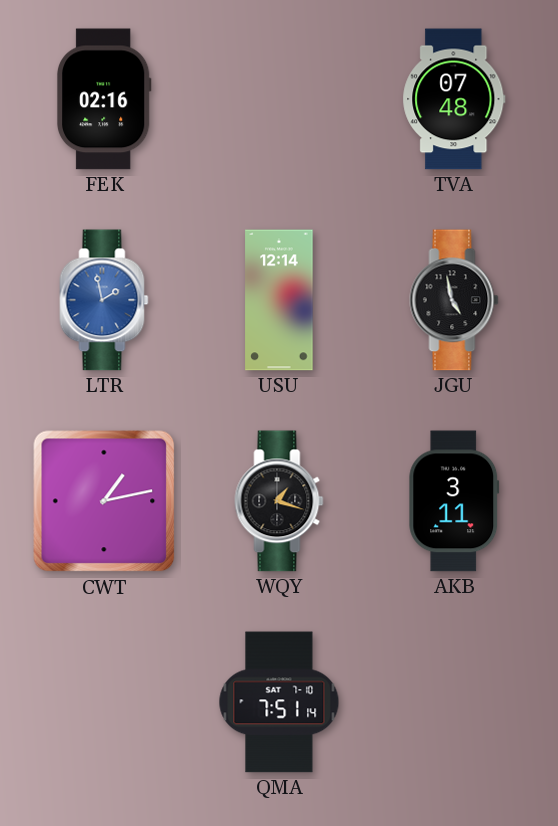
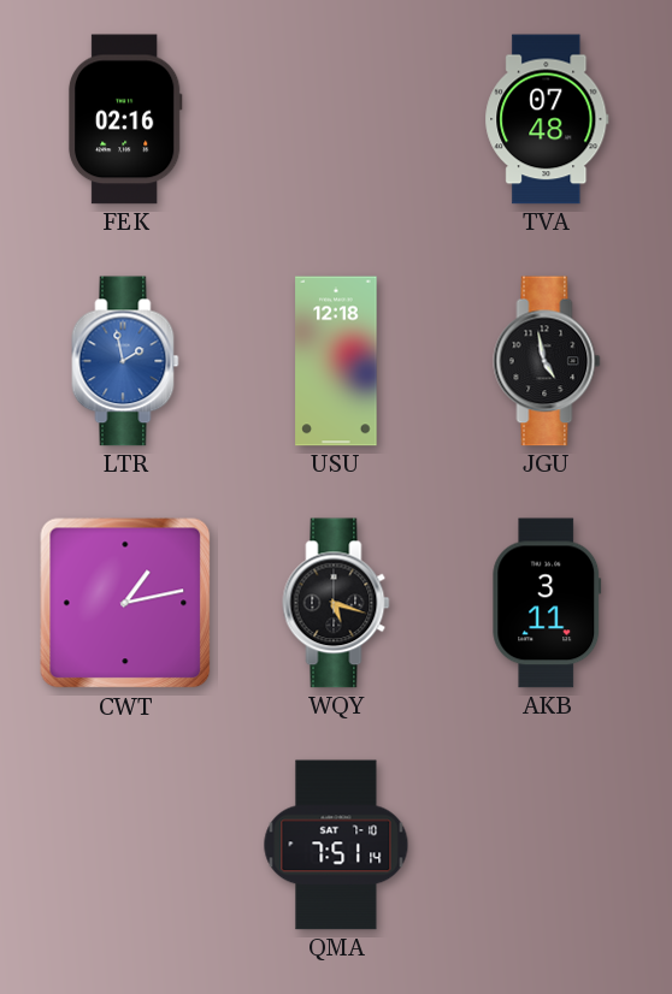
USU: 12:14 -> 12:18 (336, 361)
WQY: 1:18 -> 5:18 (336, 603)
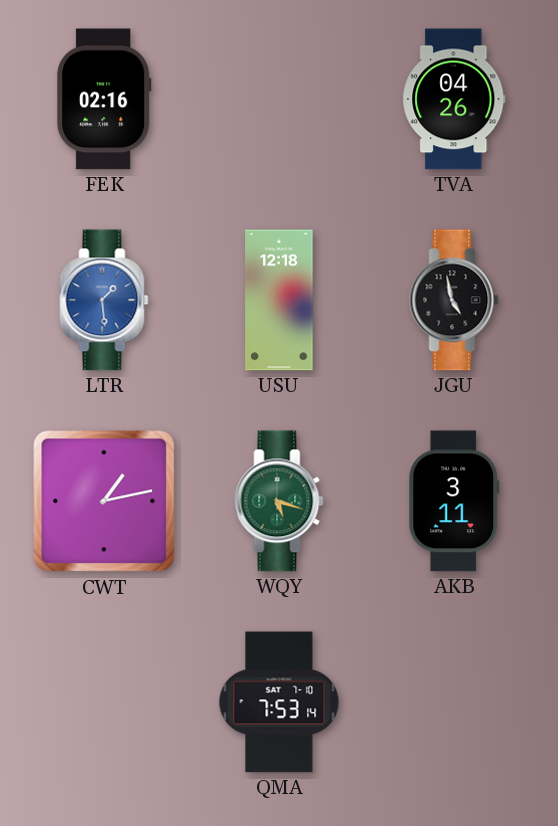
TVA: 07:48 -> 04:26 (454, 99)
LTR: 1:58 -> 1:29 (104, 300)
WQY dial: black -> green (279, 501)
QMA: 7:51 -> 7:53 (279, 702)
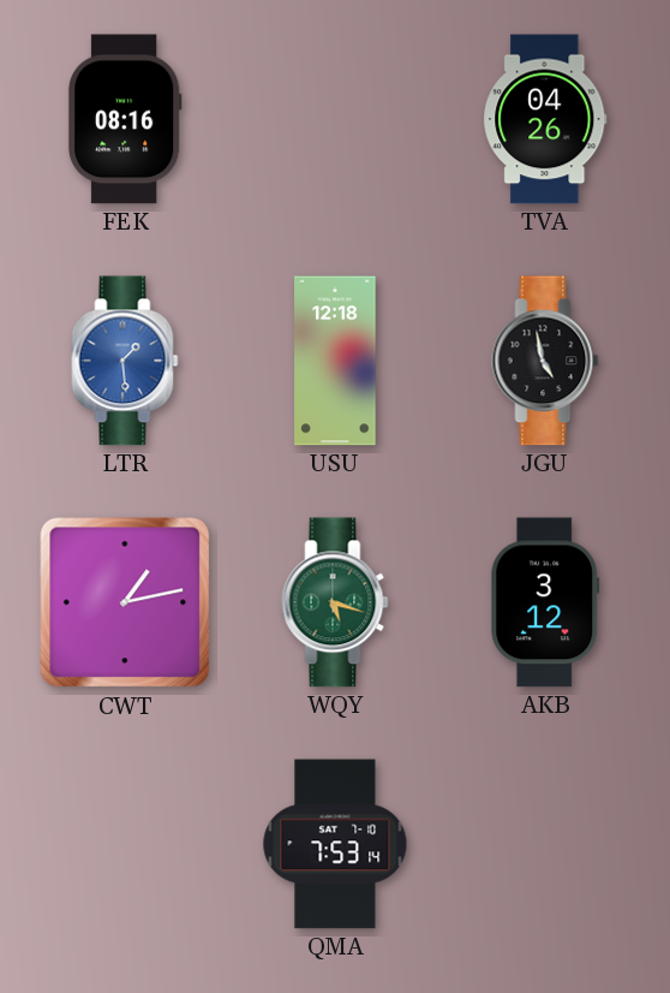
FEK: 02:16 -> 08:16 (125, 119)
AKB: 3:11 -> 3:12 (545, 602)
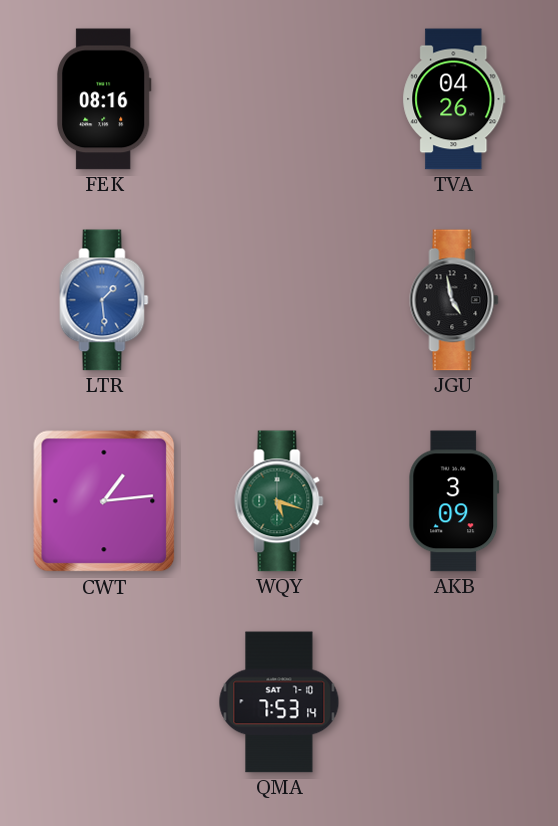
USU: 12:18 -> none (335, 361)
CWT: 1:13 -> 1:14 (104, 501)
AKB: 3:12 -> 3:09 (454, 501)
